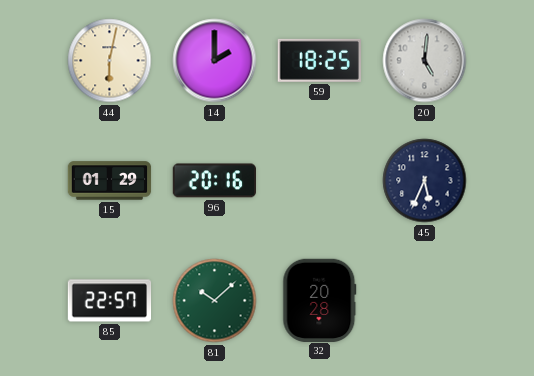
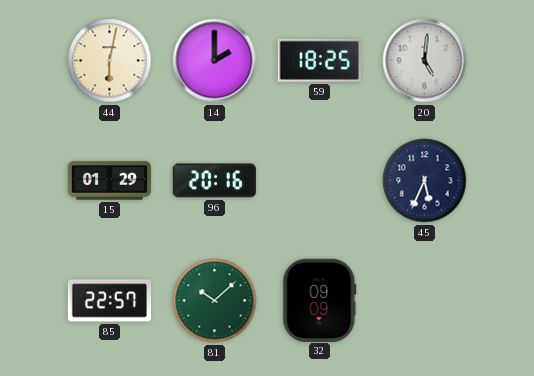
32: 20:28 -> 09:09 (320, 300)
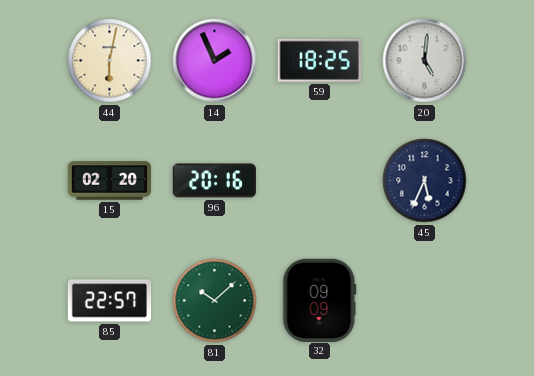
14: 2:00 -> 1:56 (215, 61)
15: 01:29 -> 02:20 (110, 181)
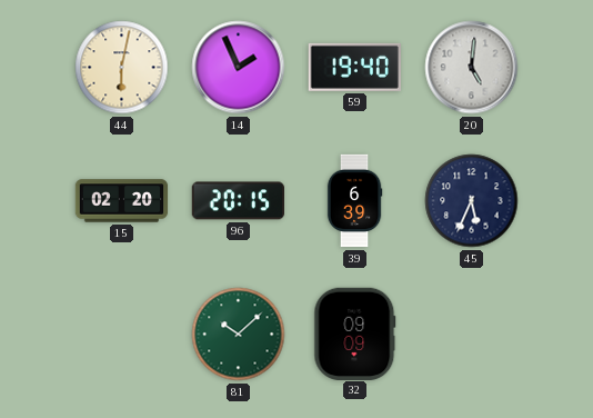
59: 18:25 -> 19:40 (354, 67)
96: 20:16 -> 20:15 (238, 201)
39: none -> 6:39 (354, 201)
85: 22:57 -> none (110, 301)
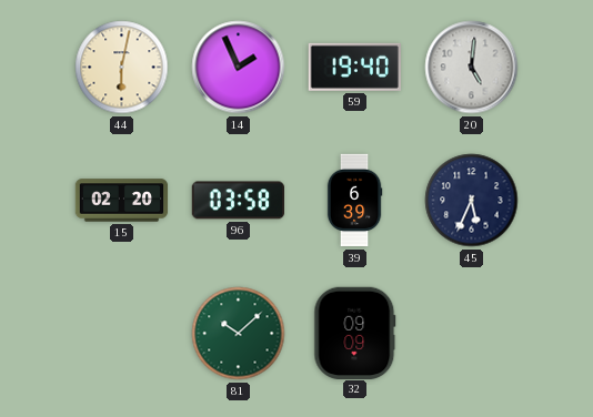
96: 20:15 -> 03:58 (238, 201)
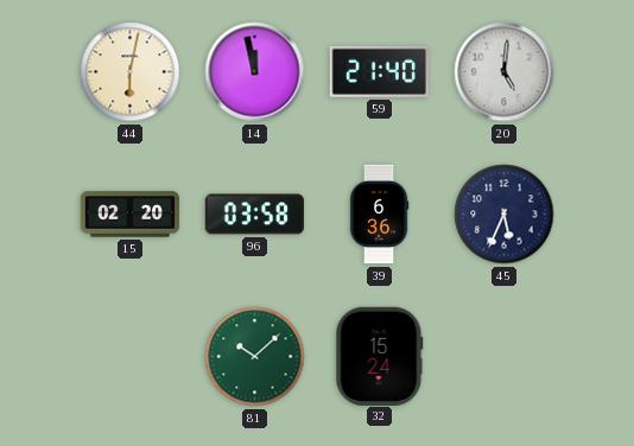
14: 1:56 -> 11:58 (255, 72)
59: 19:40 -> 21:40 (379, 71)
39: 6:39 -> 6:36 (379, 215)
32: 09:09 -> 15:24 (380, 356)
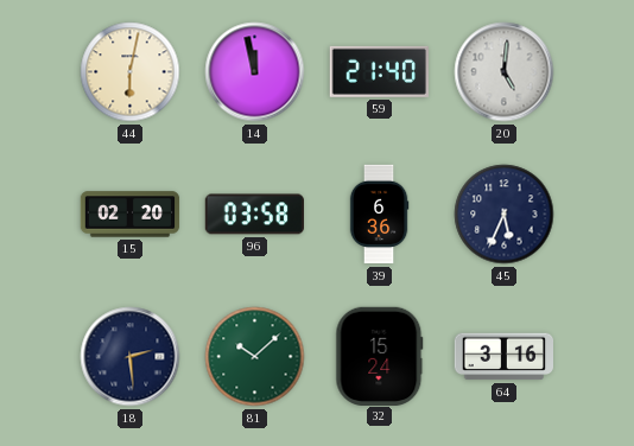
18: none -> 2:29 (131, 357)
64: none -> 3:16 (503, 357)
